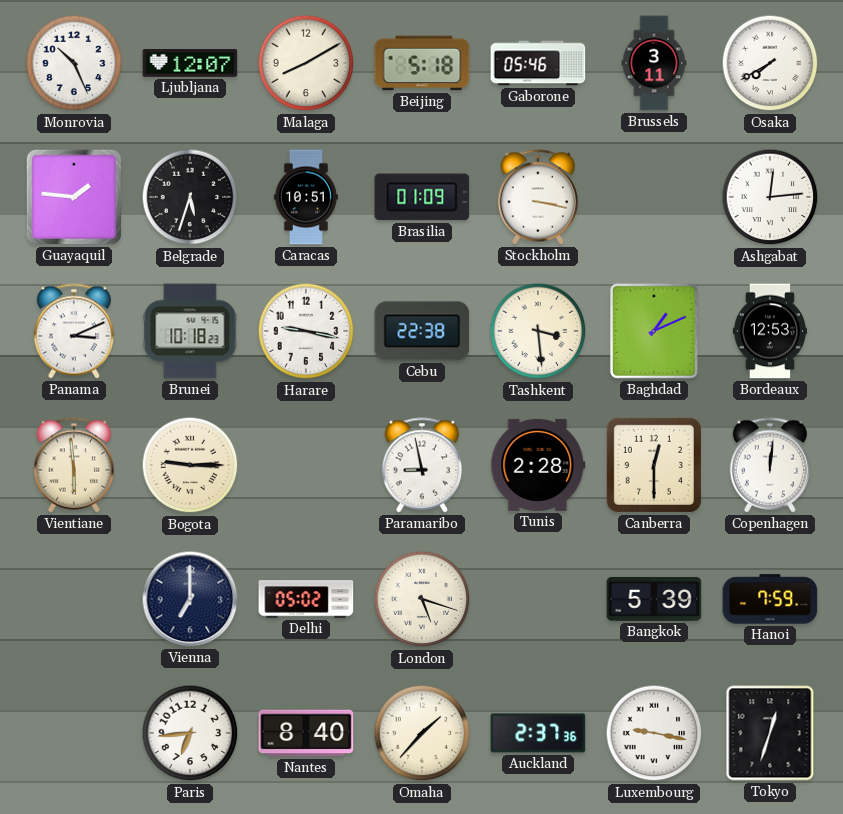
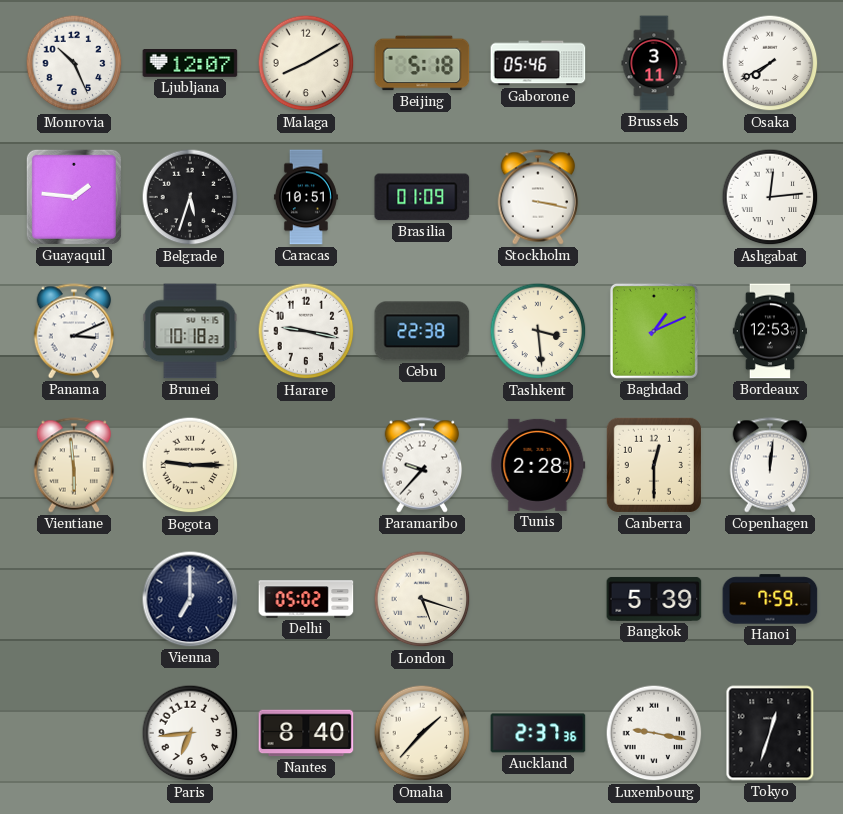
Paramaribo: 8:58 -> 9:37 (422, 465)
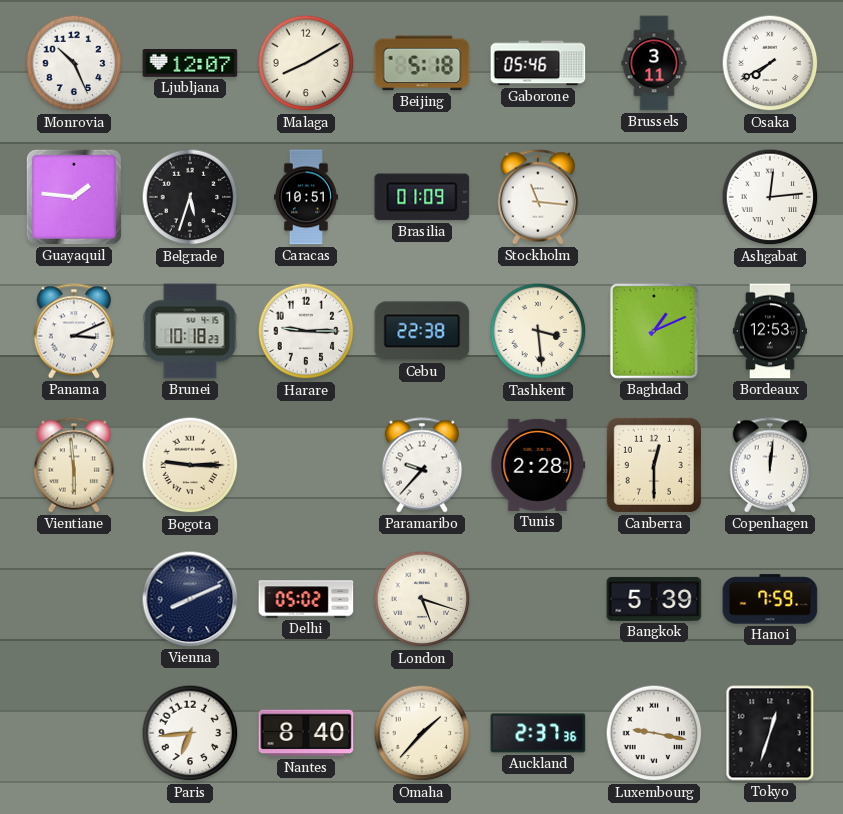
Stockholm: 3:17 -> 11:16 (538, 197)
Harare: 9:17 -> 9:15 (306, 331)
Vienna: 7:00 -> 8:11 (190, 599)
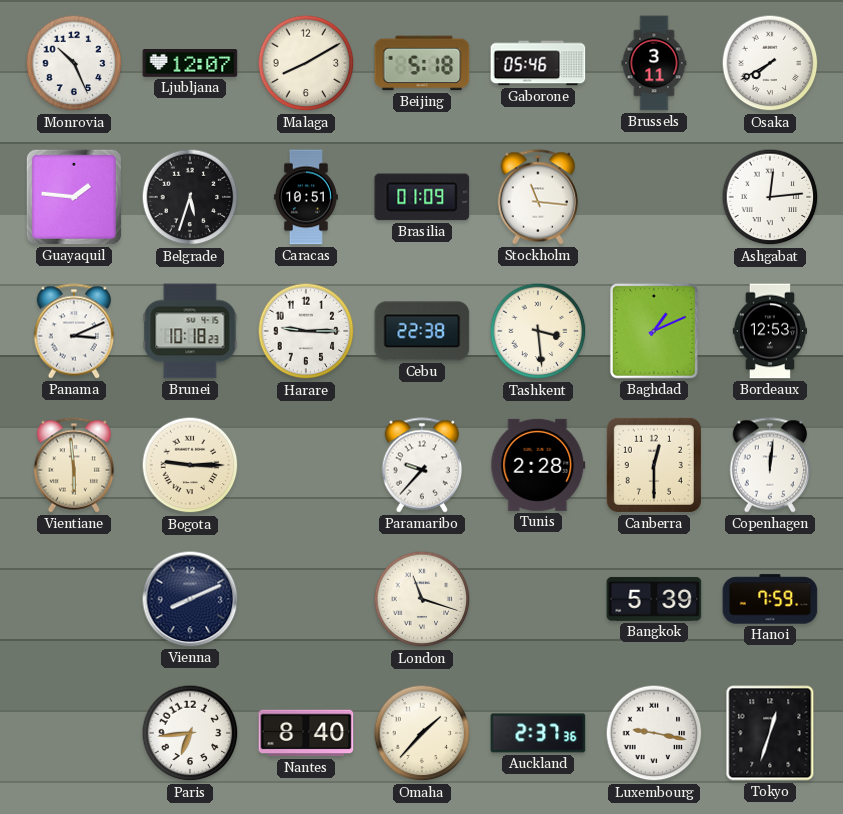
Delhi: 05:02 -> none (306, 599)
London: 5:18 -> 11:18 (422, 599)
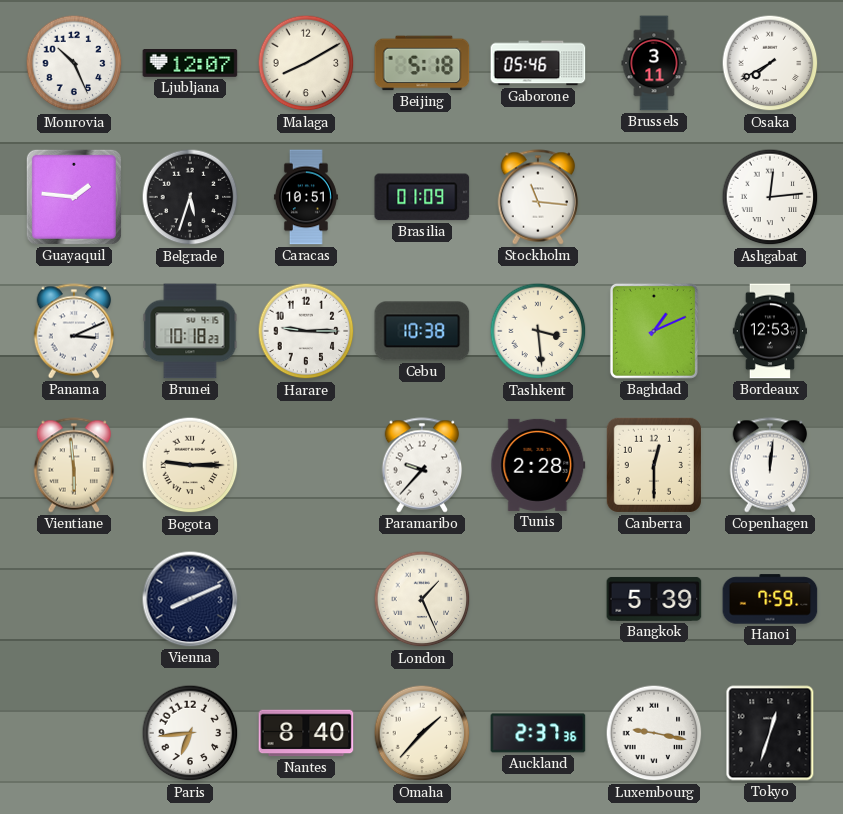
Cebu: 22:38 -> 10:38 (422, 331)
London: 11:18 -> 1:26 (422, 599)
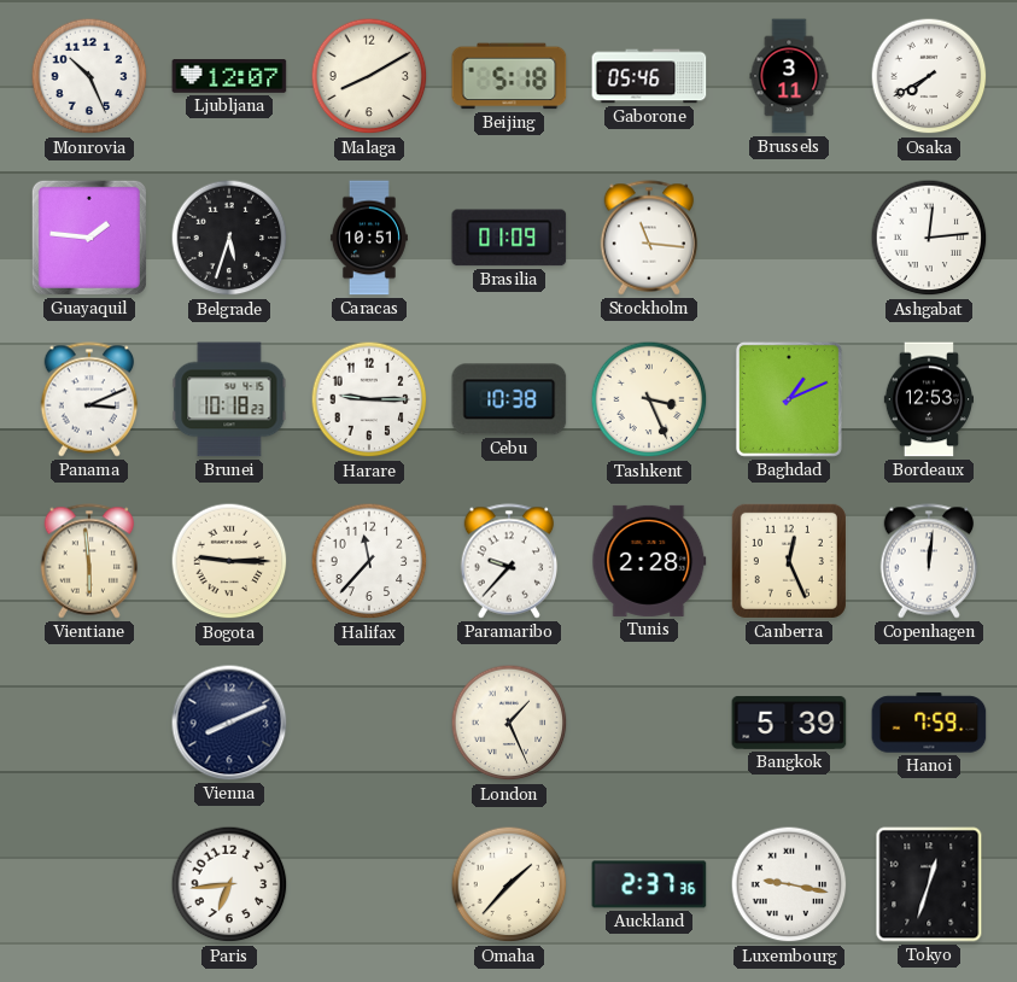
Tashkent: 3:29 -> 3:26 (649, 399)
Halifax: none -> 11:37 (369, 561)
Canberra: 12:30 -> 12:26 (789, 561)
Nantes: 8:40 -> none (306, 733)
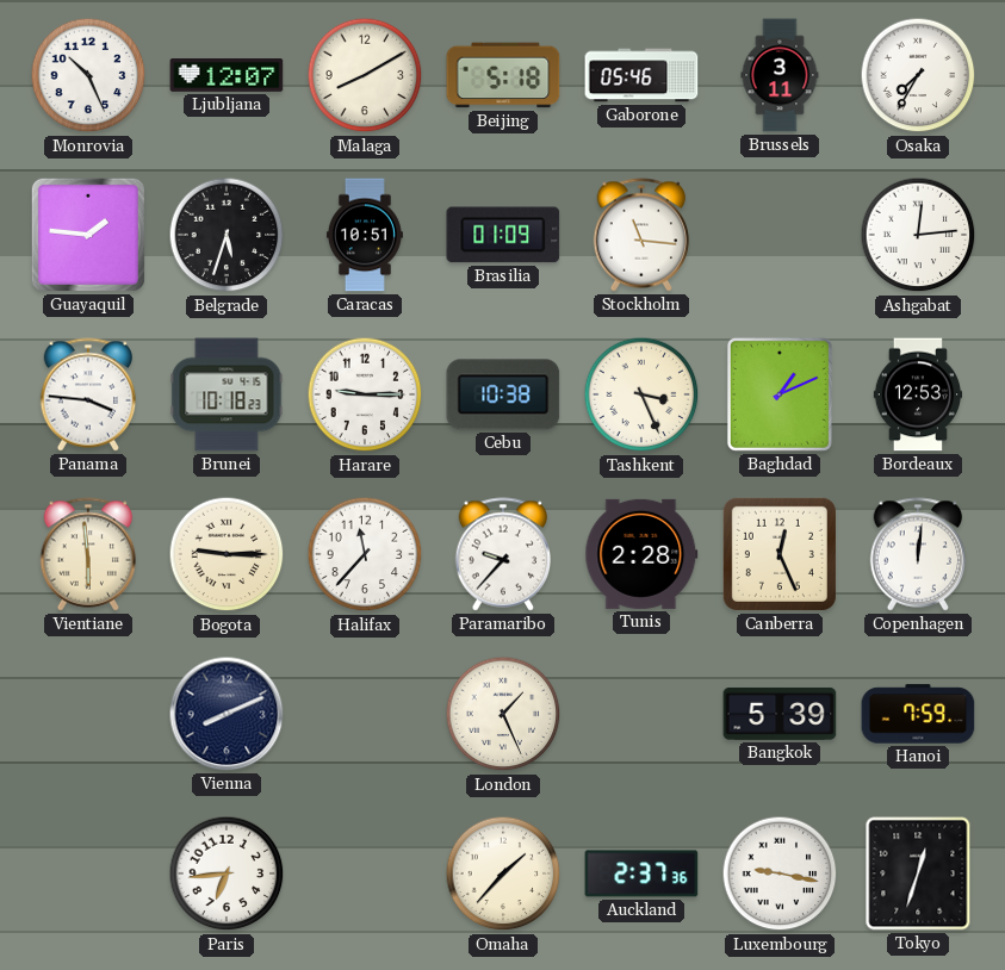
Osaka: 7:40 -> 7:35 (918, 75)
Panama: 3:11 -> 3:46 (88, 394)
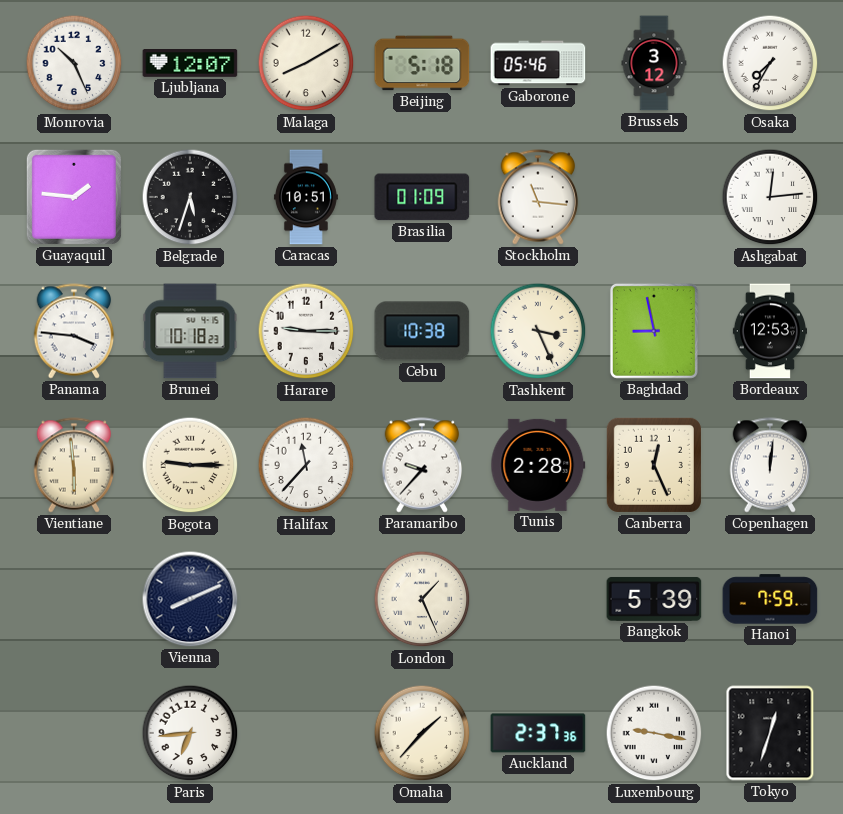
Brussels: 3:11 -> 3:12 (654, 63)
Baghdad: 1:11 -> 8:58 (654, 331)
